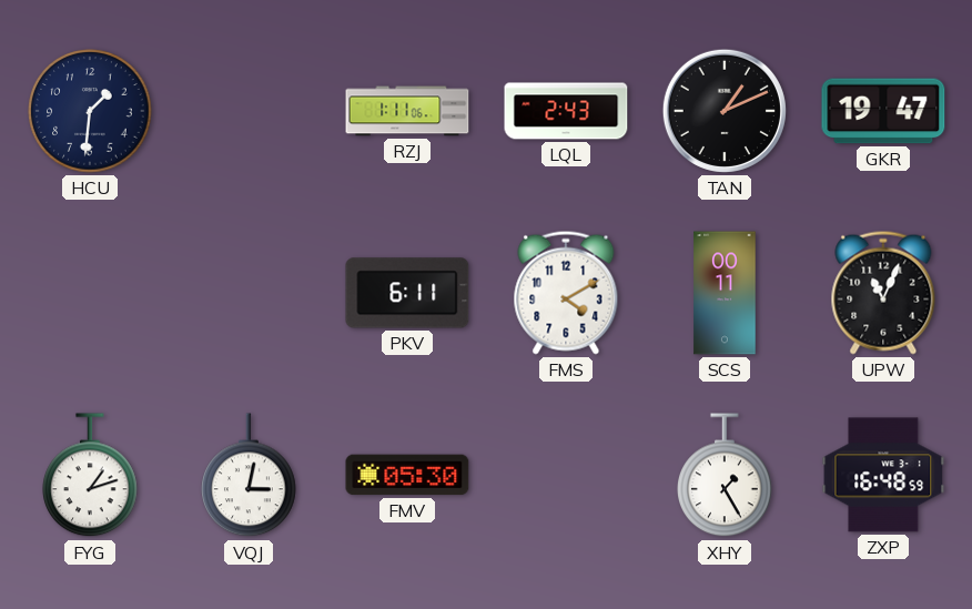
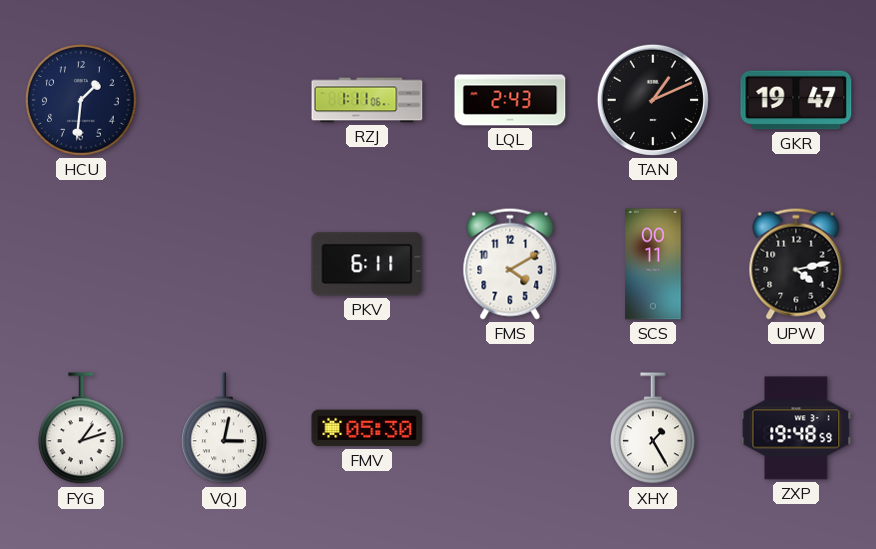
UPW: 11:04 -> 4:13 (796, 264)
ZXP: 16:48 -> 19:48 (796, 428)
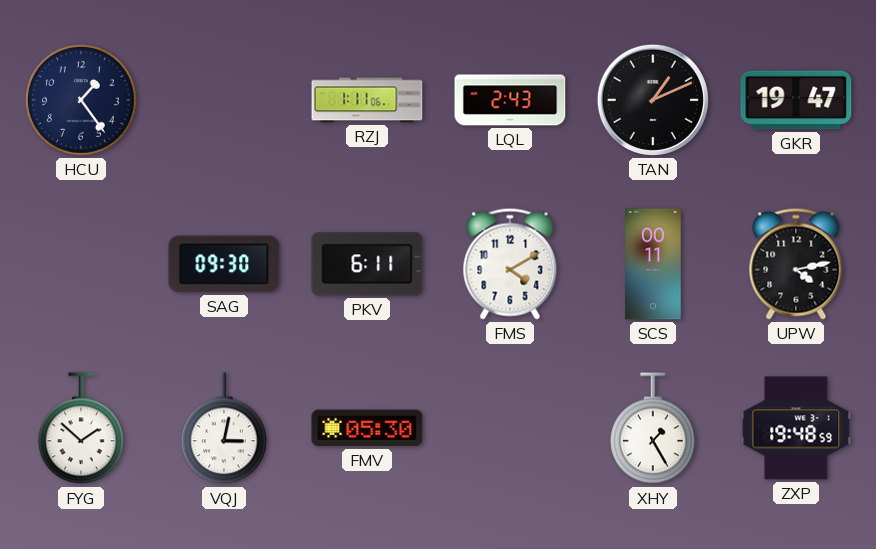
HCU: 1:31 -> 1:24 (81, 100)
SAG: none -> 09:30 (224, 264)
FYG: 1:12 -> 1:52 (81, 429)
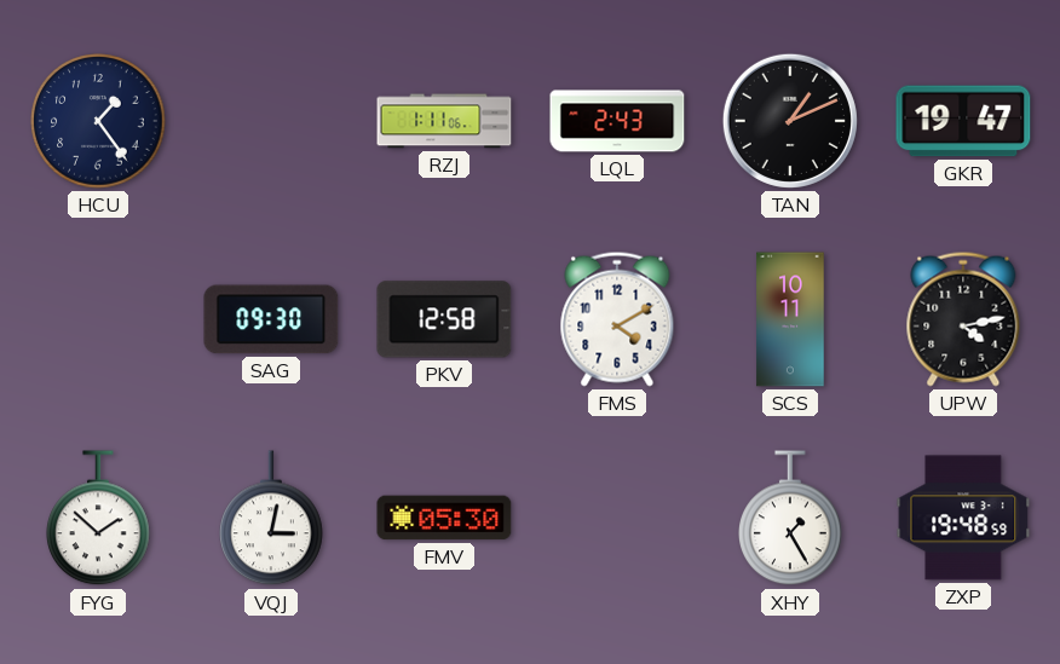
PKV: 6:11 -> 12:58 (444, 319)
SCS: 00:11 -> 10:11 (790, 319)
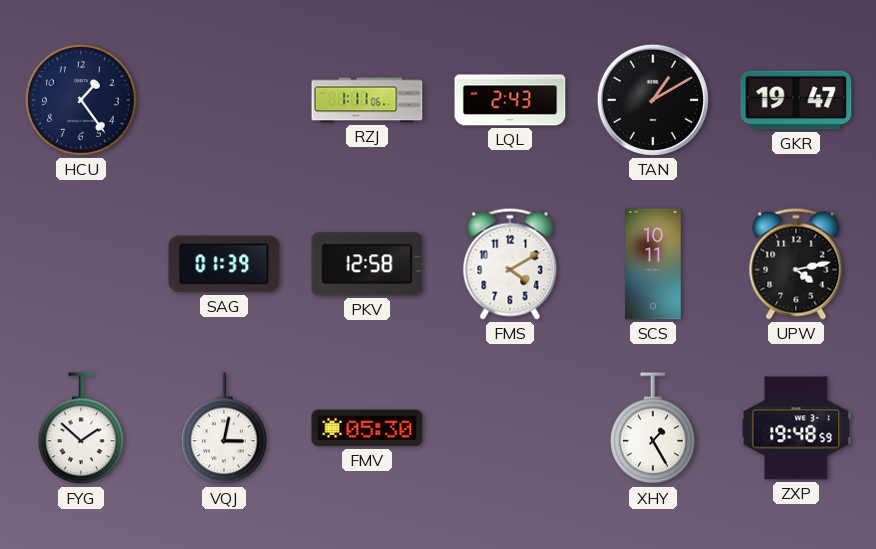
TAN: 1:11 -> 1:10 (653, 100)
SAG: 09:30 -> 01:39 (224, 264)
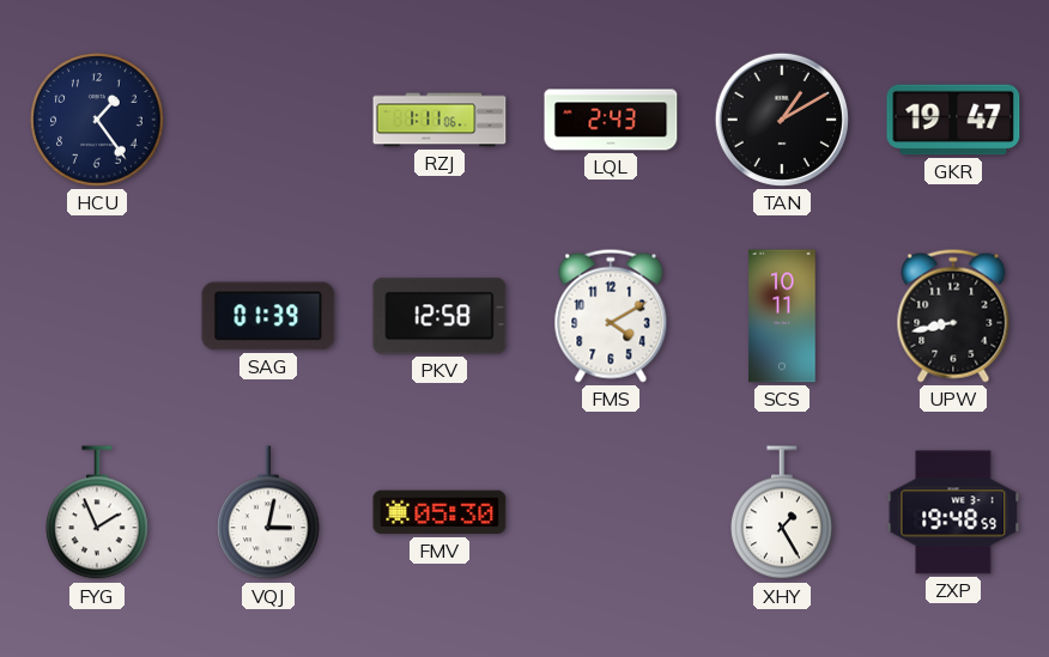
UPW: 4:13 -> 8:43 (953, 316)
FYG: 1:52 -> 1:56 (97, 513)
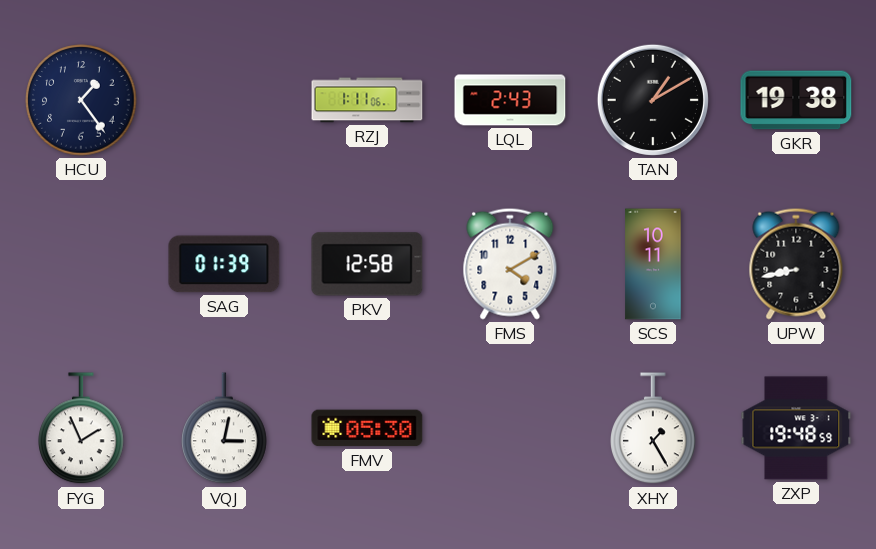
GKR: 19:47 -> 19:38 (796, 100)
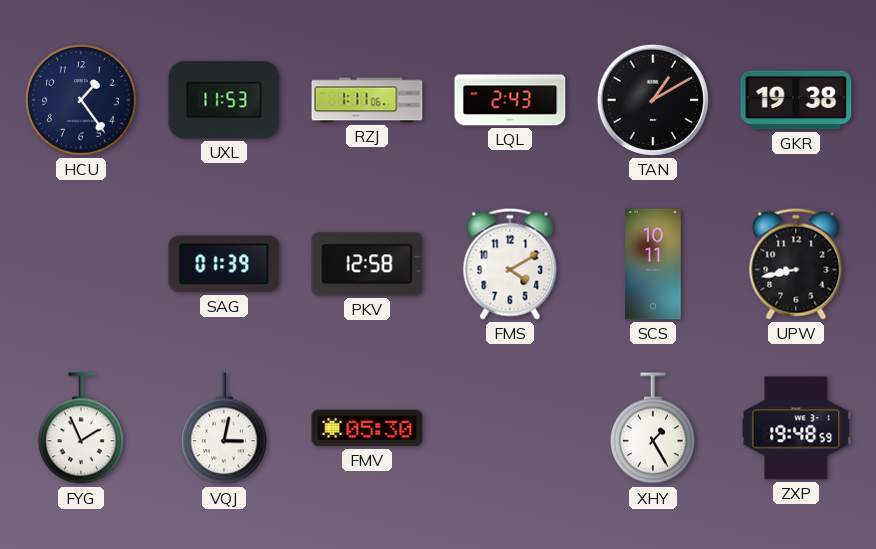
UXL: none -> 11:53 (224, 100)
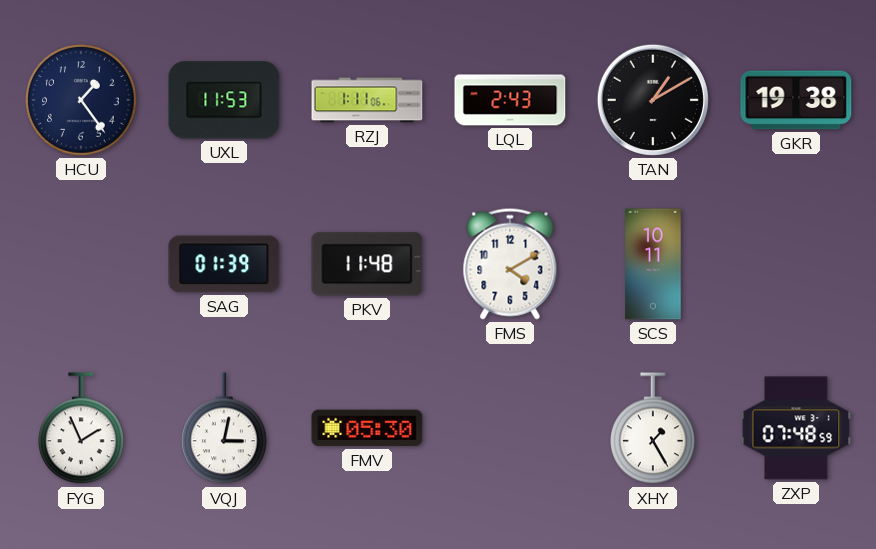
PKV: 12:58 -> 11:48 (367, 264)
UPW: 8:43 -> none (796, 264)
ZXP: 19:48 -> 07:48 (796, 428)
